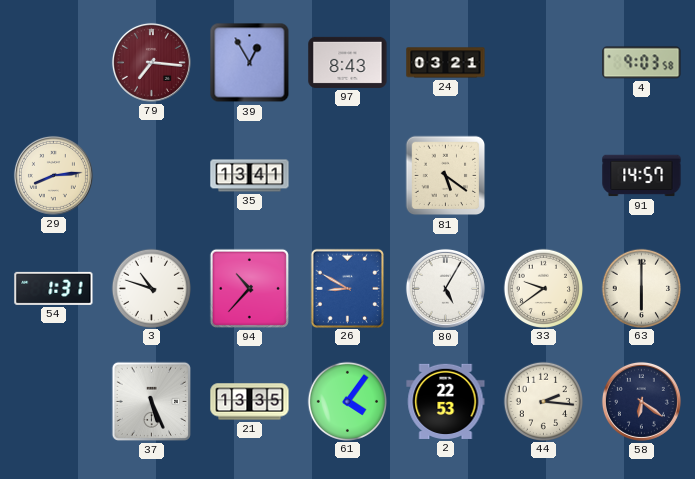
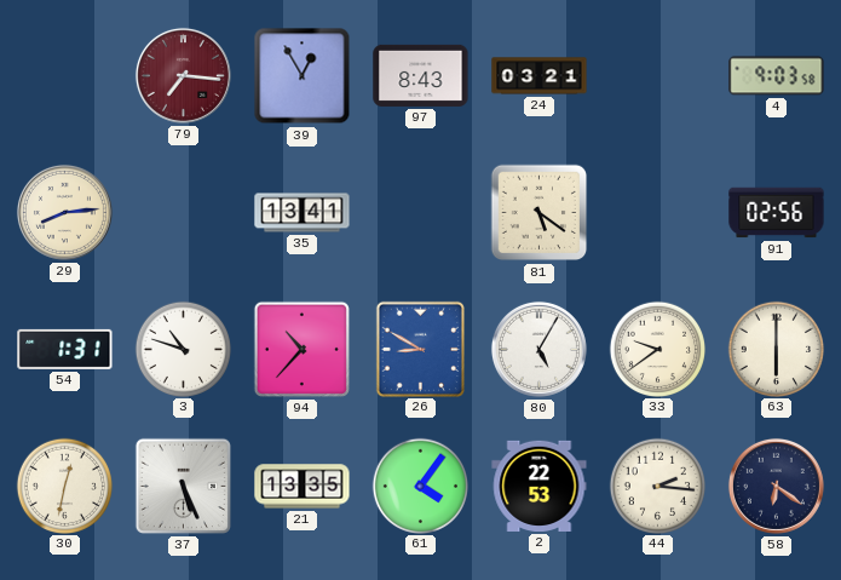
91: 14:57 -> 02:56 (777, 213)
30: none -> 12:32 (65, 486)
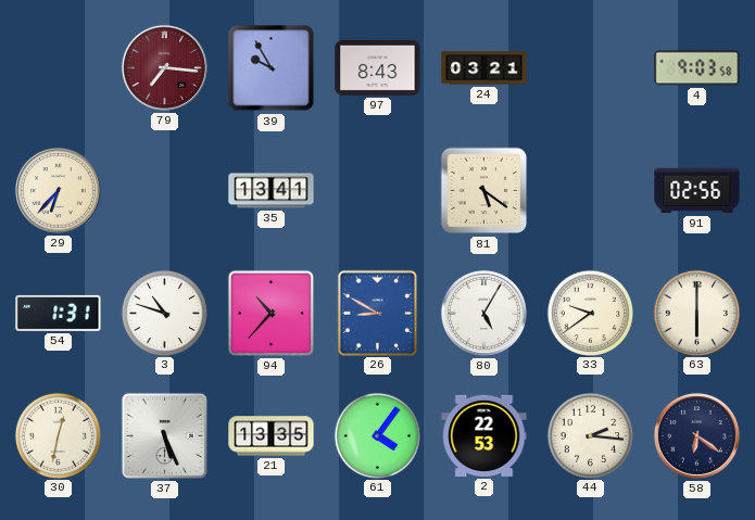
39: 12:55 -> 9:55 (272, 68)
29: 8:14 -> 6:37 (58, 190)
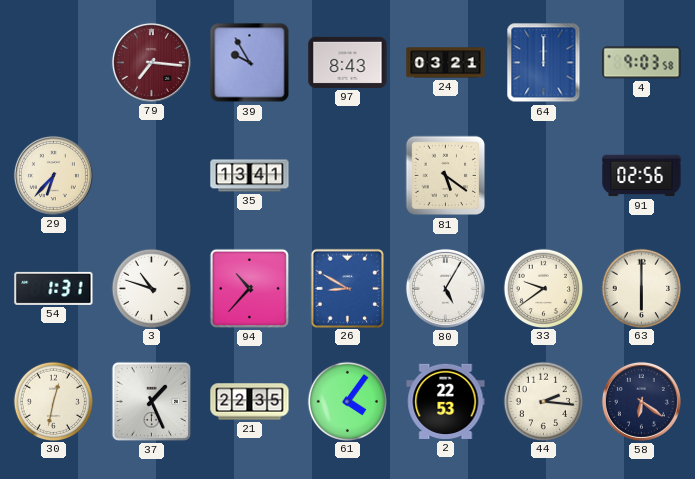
64: none -> 12:00 (544, 63)
37: 5:26 -> 1:26 (151, 401)
21: 13:35 -> 22:35 (250, 402)
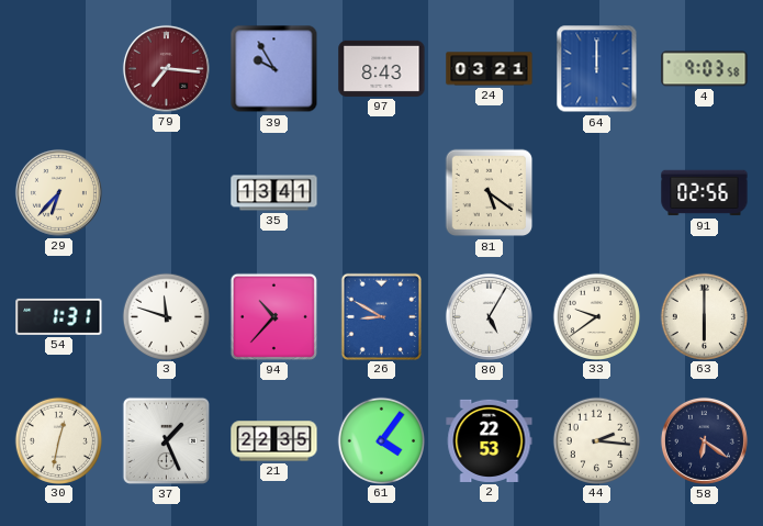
3: 10:48 -> 11:48 (167, 316)
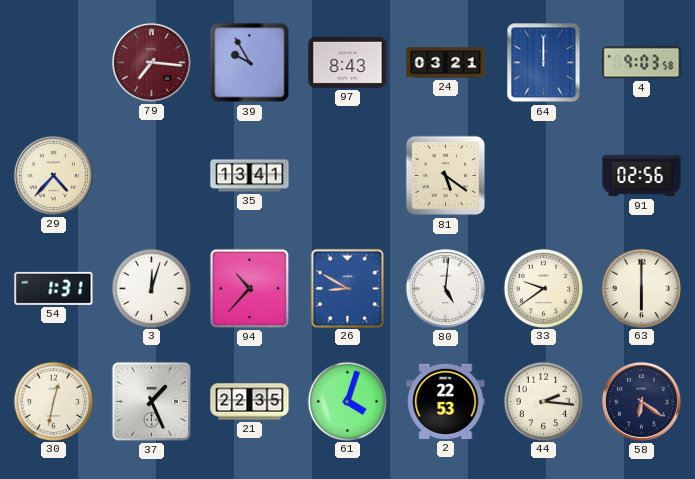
29: 6:37 -> 4:37 (53, 175)
3: 11:48 -> 12:03 (152, 288)
80: 5:05 -> 5:01 (445, 288)
61: 4:06 -> 4:03 (348, 401)
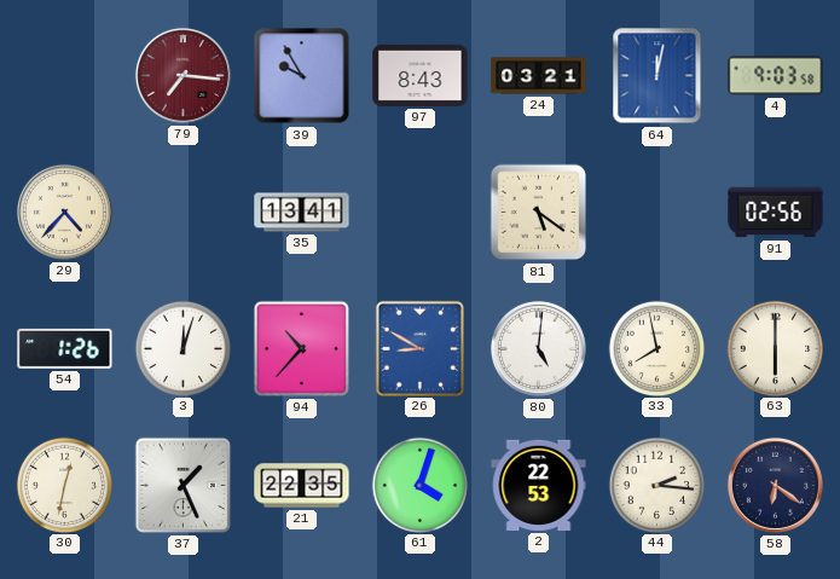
64: 12:00 -> 12:02 (657, 76)
54: 1:31 -> 1:26 (65, 348)
33: 9:39 -> 7:58 (657, 348)
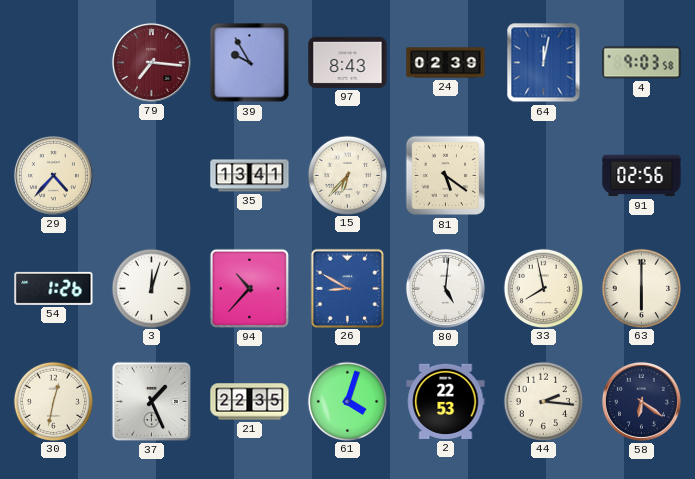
24: 03:21 -> 02:39 (446, 63)
15: none -> 6:37 (348, 175)
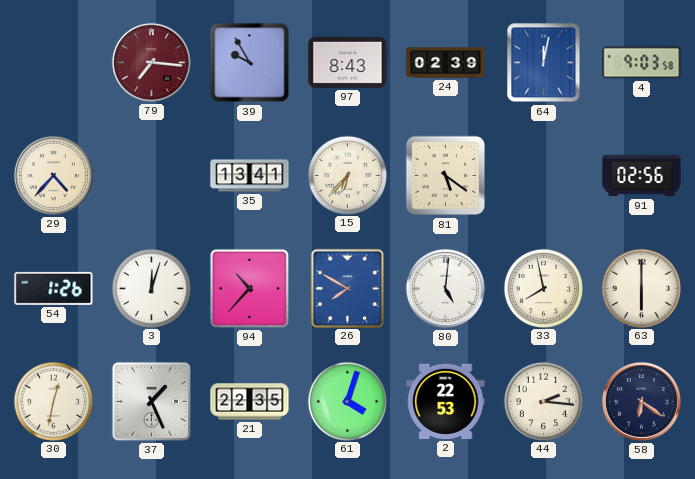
26: 8:50 -> 7:50 (347, 288)
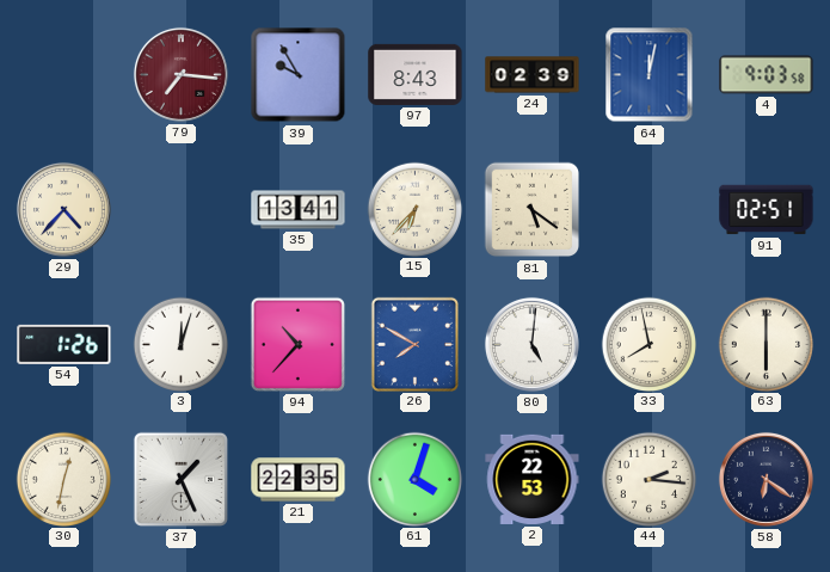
91: 02:56 -> 02:51 (767, 210)
